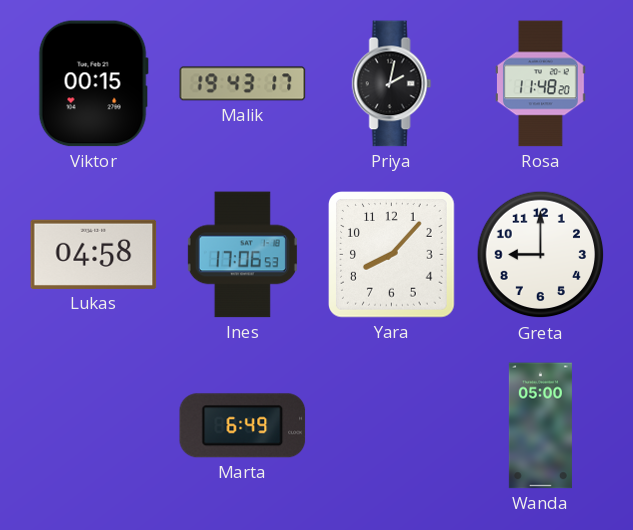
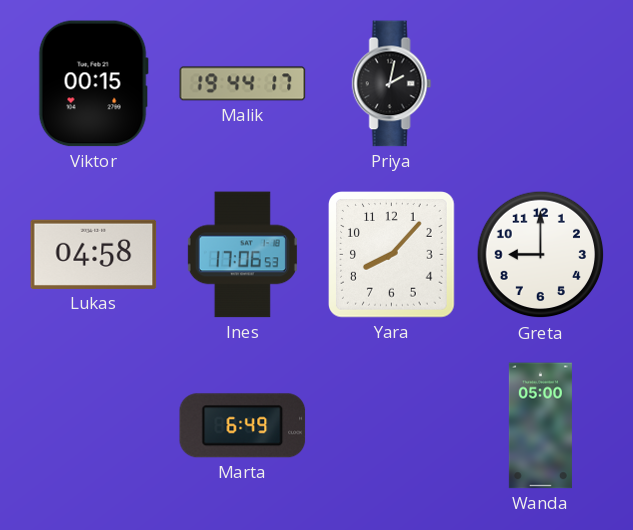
Malik: 19:43 -> 19:44 (243, 84)
Rosa: 11:48 -> none (540, 84)
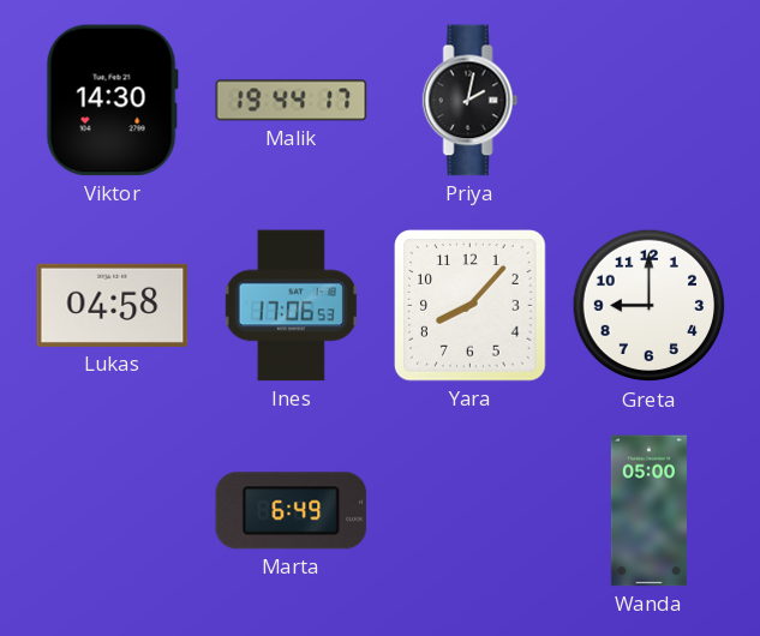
Viktor: 00:15 -> 14:30 (112, 101)
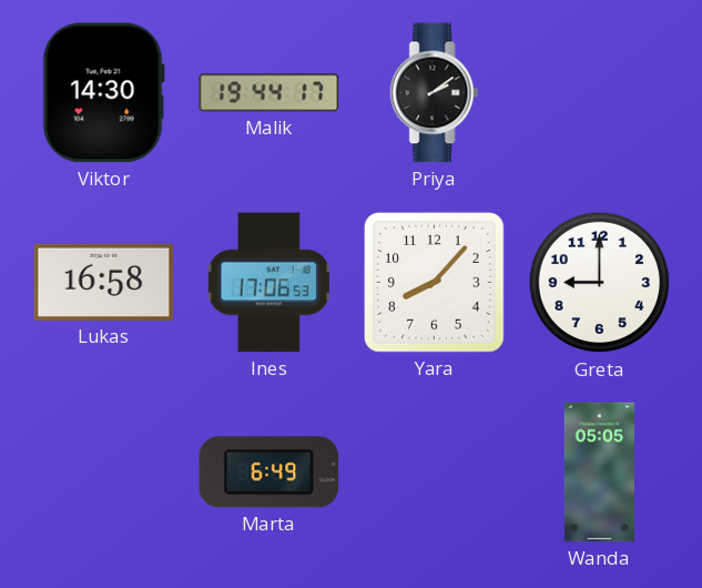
Priya: 2:02 -> 2:09 (435, 93)
Lukas: 04:58 -> 16:58 (104, 282)
Wanda: 05:00 -> 05:05 (599, 473)
